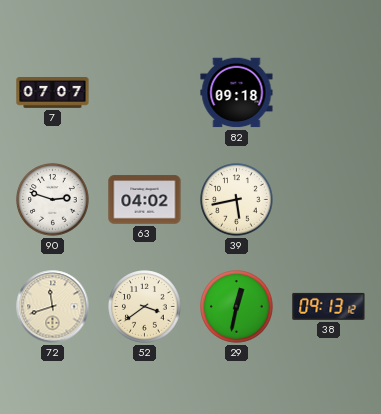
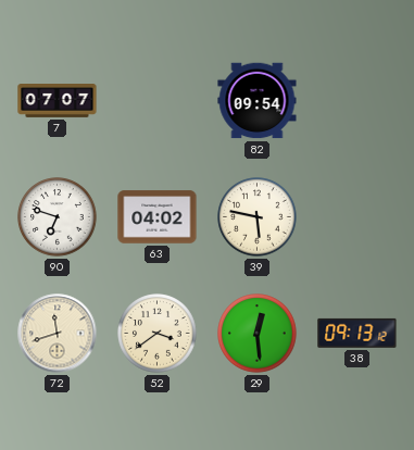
82: 09:18 -> 09:54 (258, 101)
90: 2:48 -> 6:48 (58, 217)
39: 5:43 -> 5:47 (258, 217)
29: 12:32 -> 12:29 (258, 334)
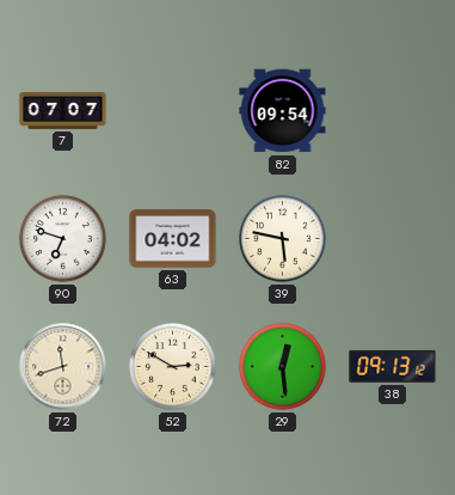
52: 3:39 -> 2:50 (173, 367)
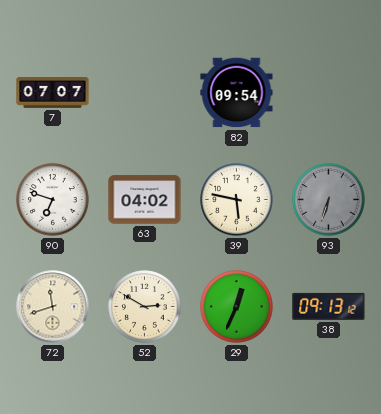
93: none -> 6:33 (329, 200)
29: 12:29 -> 12:34 (237, 307)
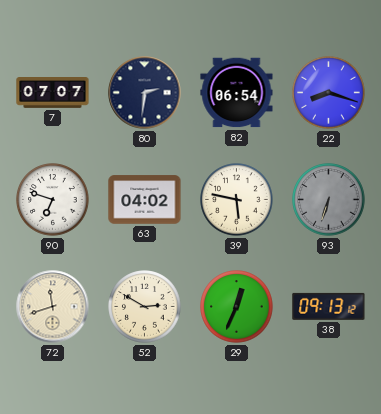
80: none -> 2:31 (145, 93)
82: 09:54 -> 06:54 (237, 93)
22: none -> 8:18 (329, 93)
